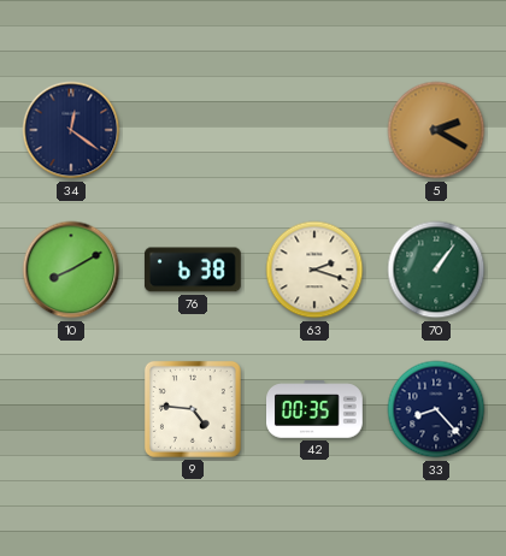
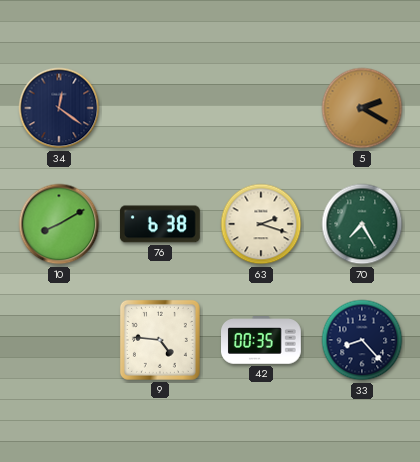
70: 1:06 -> 7:25 (362, 224)
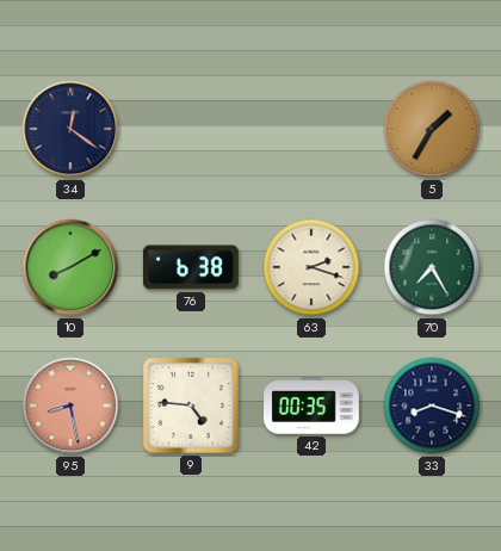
5: 2:20 -> 1:35 (432, 129)
95: none -> 8:28 (70, 405)
33: 8:23 -> 8:18 (432, 405)
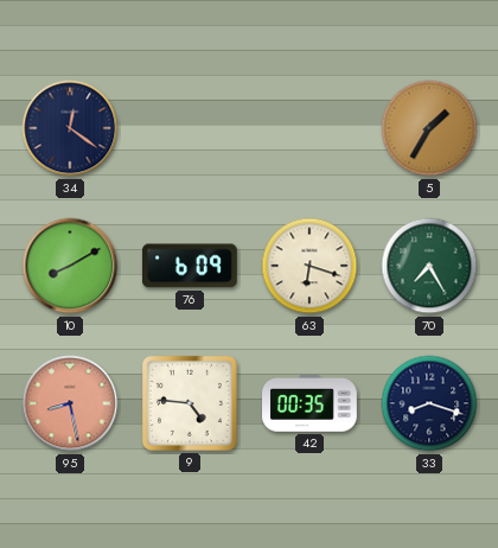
76: 6:38 -> 6:09 (190, 266)
63: 2:18 -> 6:18 (309, 266)
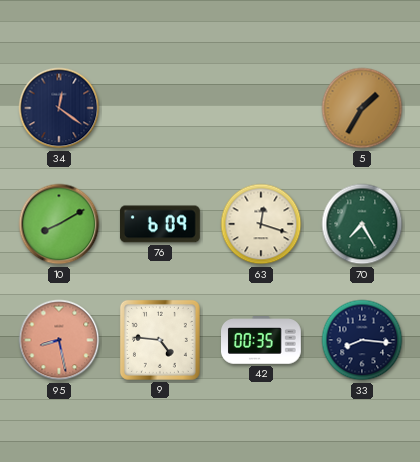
63: 6:18 -> 12:18 (261, 224)
33: 8:18 -> 8:16 (362, 340)
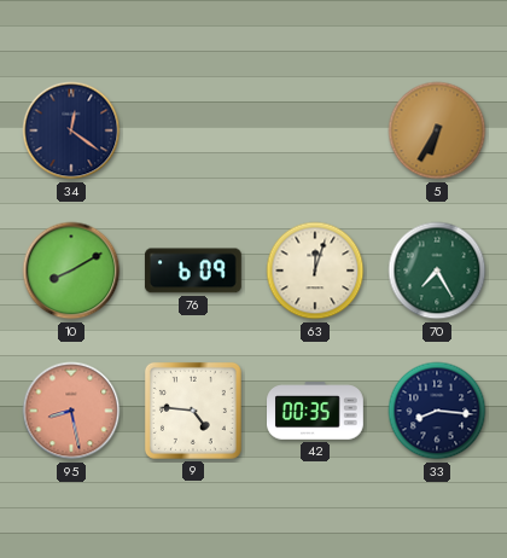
5: 1:35 -> 6:35 (437, 130)
63: 12:18 -> 12:03 (315, 271)
